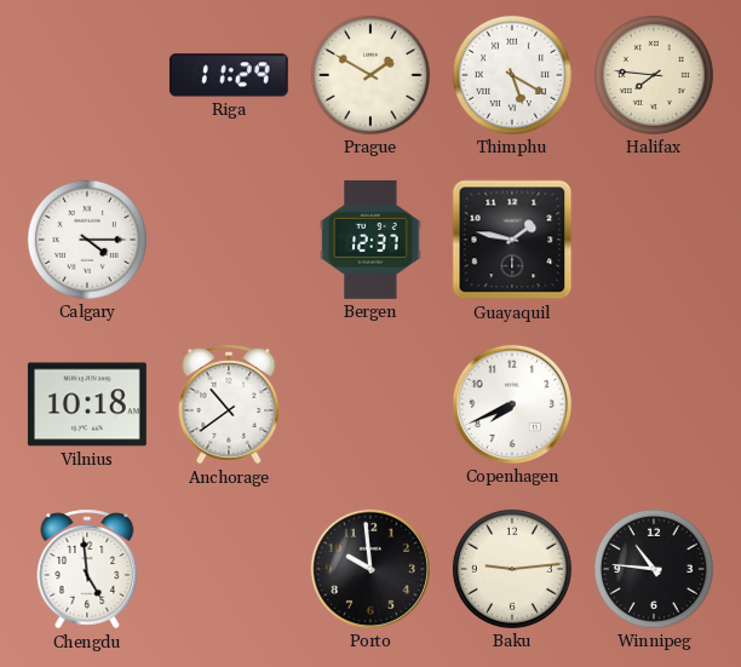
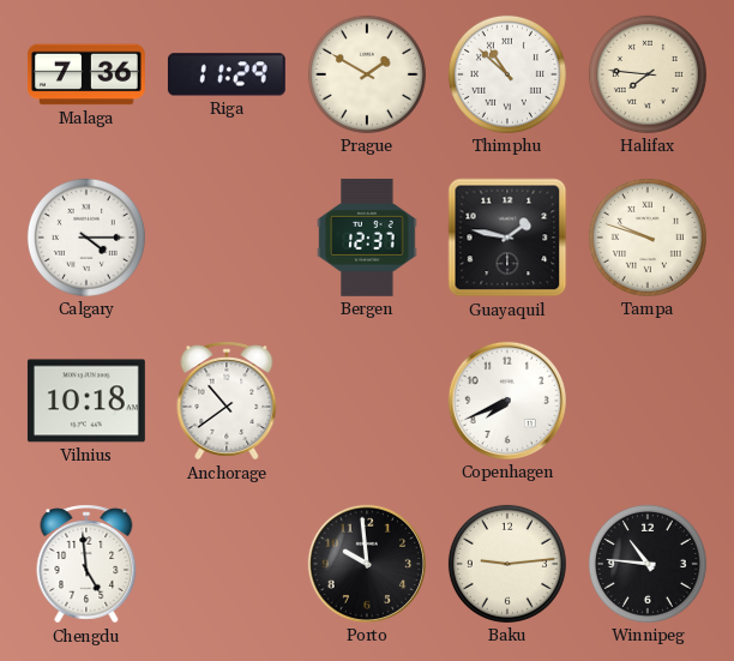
Malaga: none -> 7:36 (86, 74)
Thimphu: 5:20 -> 10:52 (507, 74)
Tampa: none -> 9:48 (648, 238)
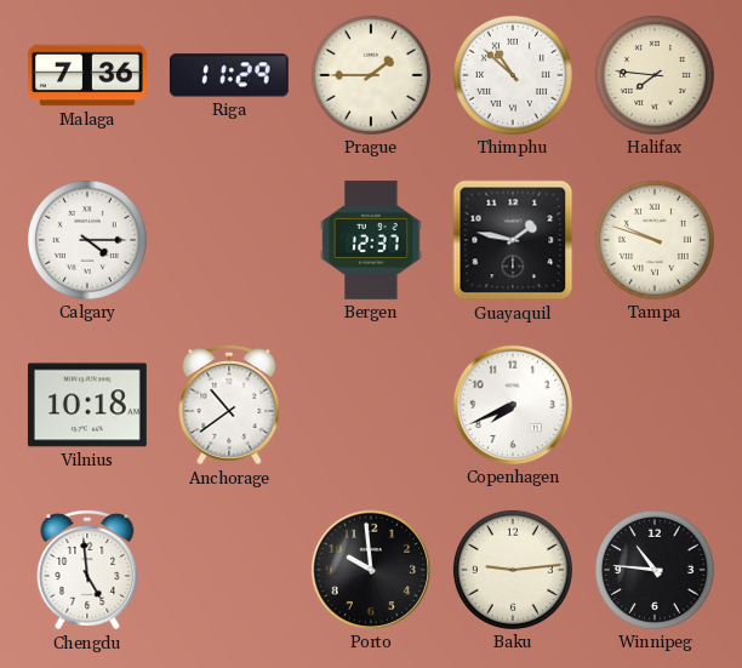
Prague: 1:50 -> 1:45 (371, 75)
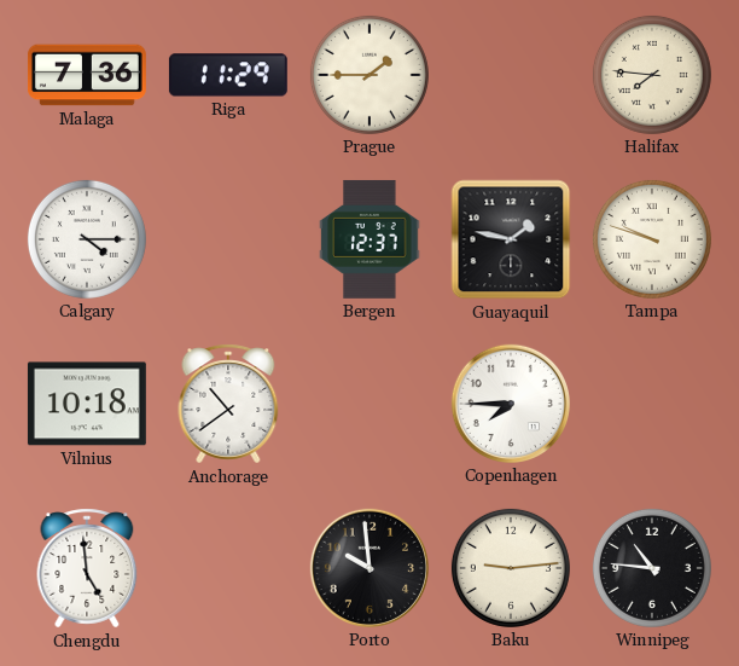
Thimphu: 10:52 -> none (513, 75)
Copenhagen: 7:41 -> 7:45 (511, 404)
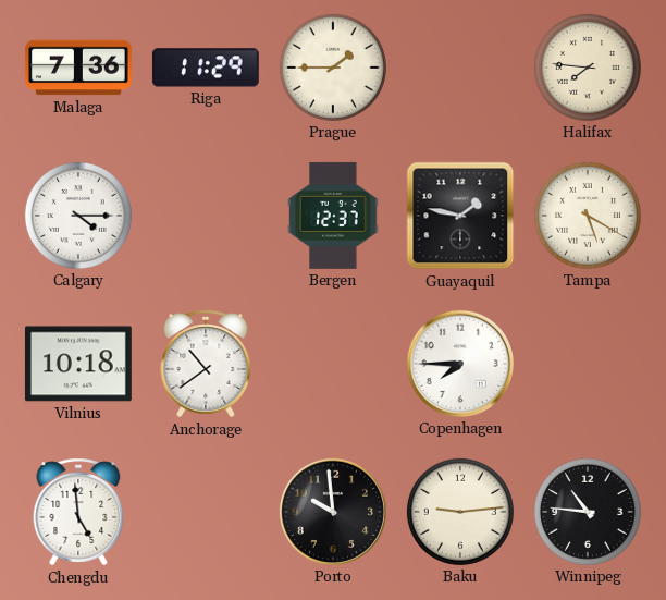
Tampa: 9:48 -> 5:20 (588, 216)
